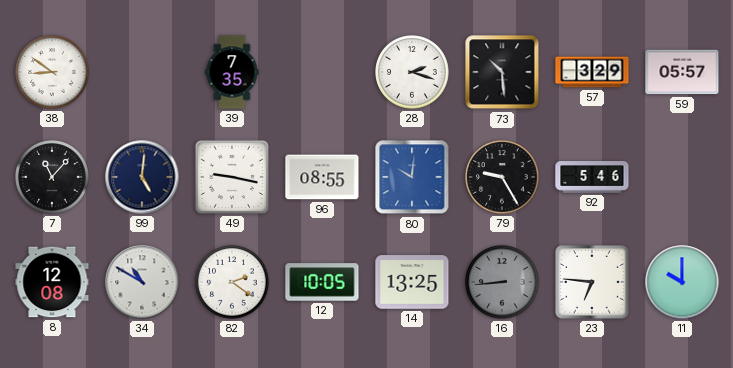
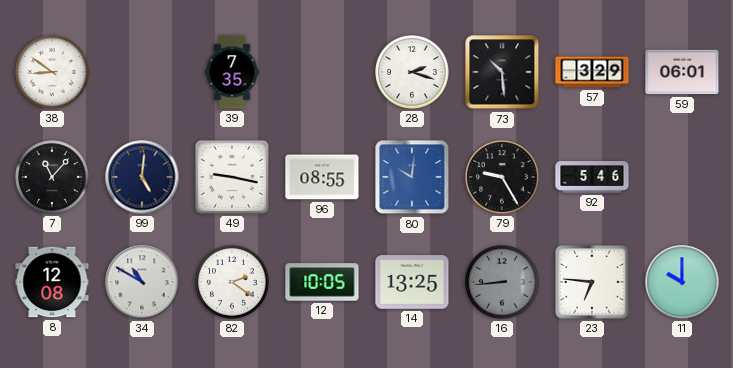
59: 05:57 -> 06:01 (682, 72)
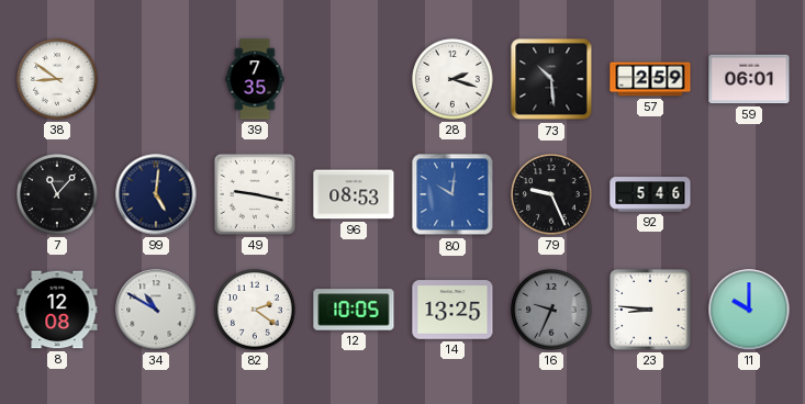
57: 3:29 -> 2:59 (650, 79)
96: 08:55 -> 08:53 (354, 194)
79: 9:25 -> 9:26 (551, 194)
16: 8:44 -> 9:34 (551, 310)
23: 6:46 -> 8:46 (650, 310)
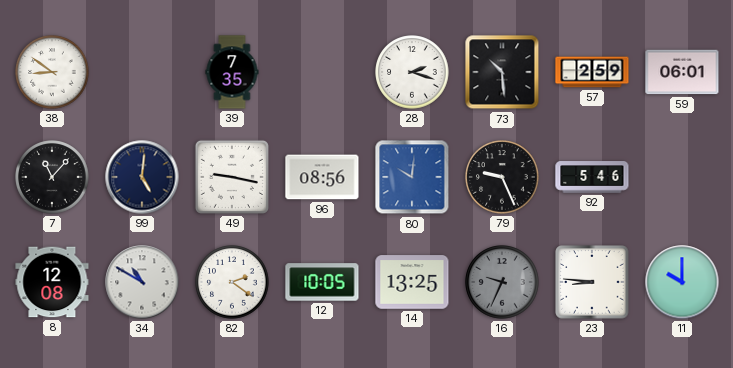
96: 08:53 -> 08:56 (322, 177)
